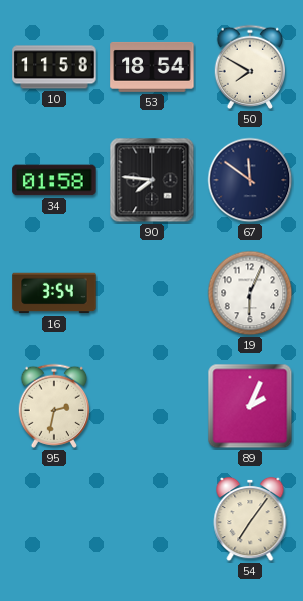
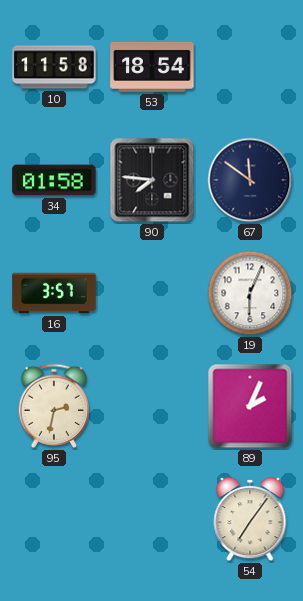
50: 7:50 -> none (250, 67)
16: 3:54 -> 3:57 (54, 293)
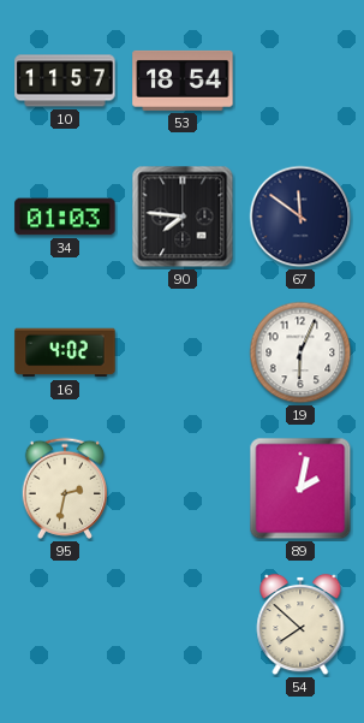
10: 11:58 -> 11:57 (65, 81)
34: 01:58 -> 01:03 (65, 217)
16: 3:57 -> 4:02 (65, 352)
89: 2:04 -> 2:02 (300, 488)
54: 7:06 -> 7:52 (300, 624)
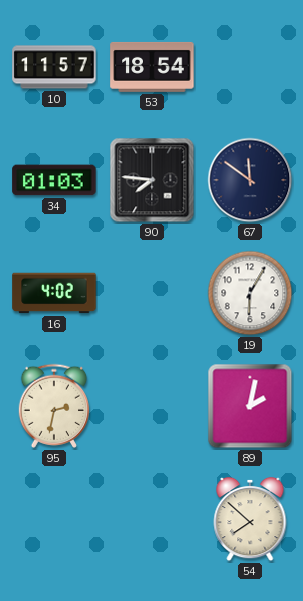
19: 6:04 -> 6:05 (250, 293)
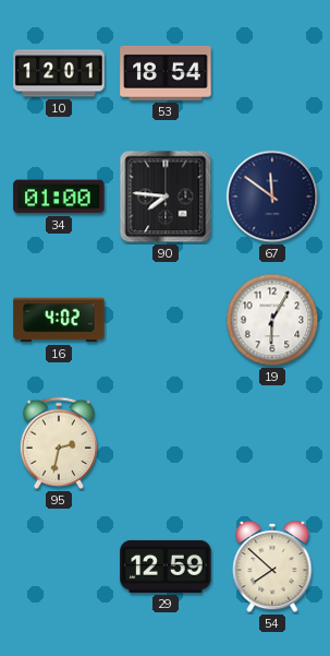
10: 11:57 -> 12:01 (59, 73)
34: 01:03 -> 01:00 (59, 196)
89: 2:02 -> none (250, 406)
29: none -> 12:59 (166, 566)
